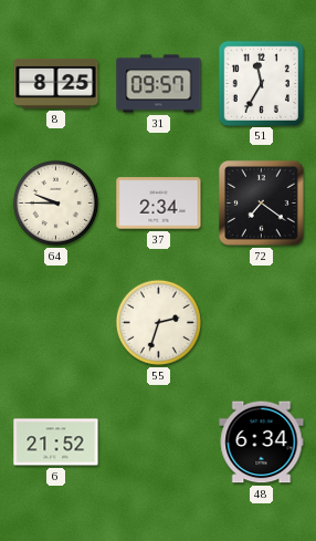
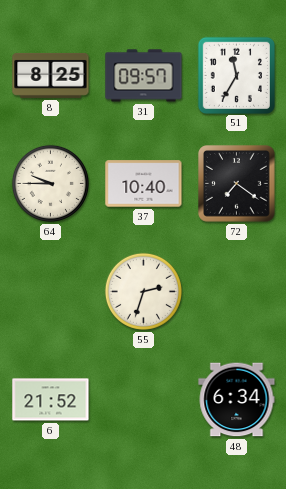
37: 2:34 -> 10:40 (144, 184)
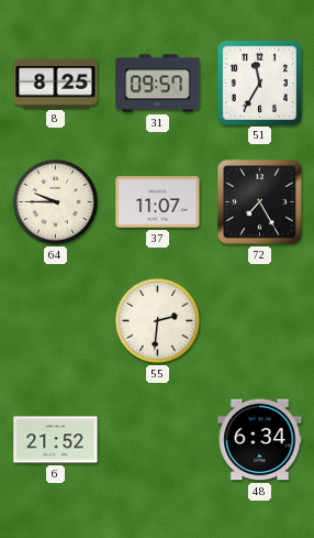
37: 10:40 -> 11:07 (158, 202)
72: 7:21 -> 7:25 (260, 202)
55: 2:33 -> 2:31 (157, 320)
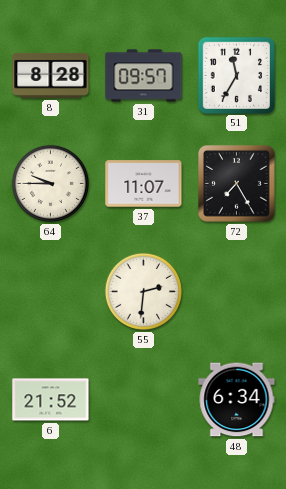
8: 8:25 -> 8:28 (51, 75)
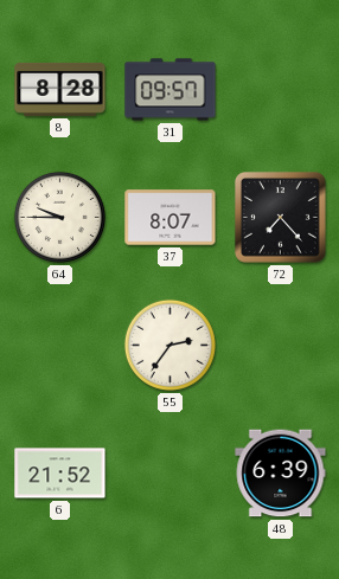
51: 11:35 -> none (236, 75)
37: 11:07 -> 8:07 (171, 218)
72: 7:25 -> 7:23 (281, 218)
55: 2:31 -> 2:36 (170, 345)
48: 6:34 -> 6:39 (281, 474)
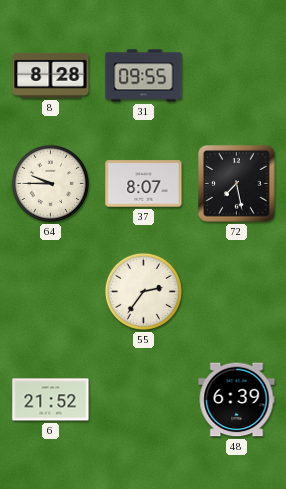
31: 09:57 -> 09:55 (144, 76)
72: 7:23 -> 7:28 (237, 184)
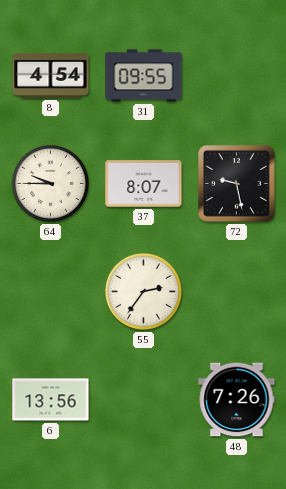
8: 8:28 -> 4:54 (51, 75)
72: 7:28 -> 9:28 (237, 184)
6: 21:52 -> 13:56 (51, 400)
48: 6:39 -> 7:26 (237, 400)
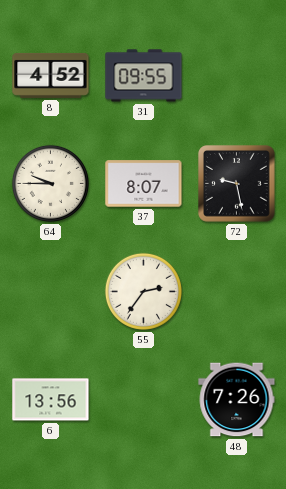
8: 4:54 -> 4:52 (51, 75)
